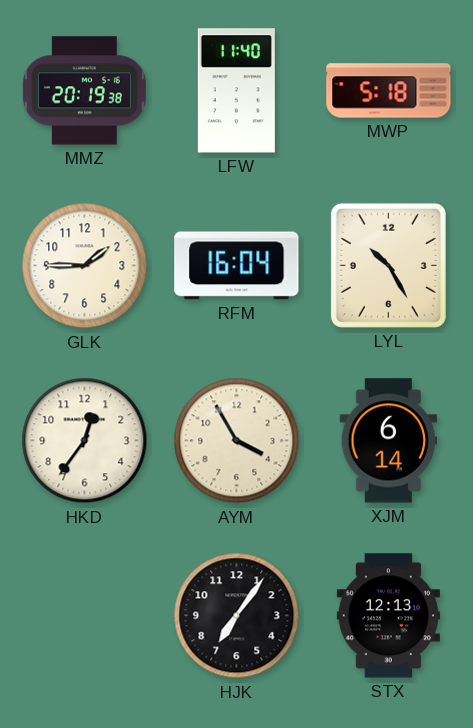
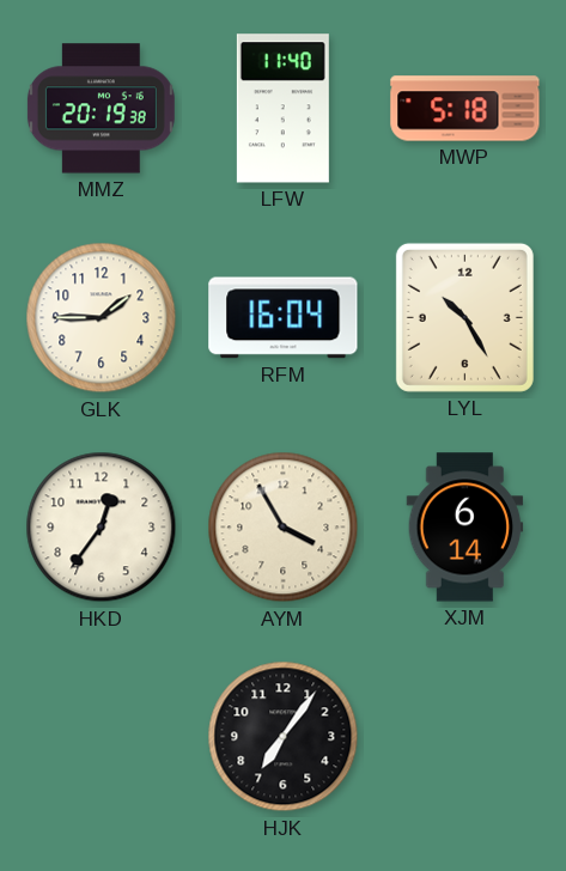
STX: 12:13 -> none (388, 616)
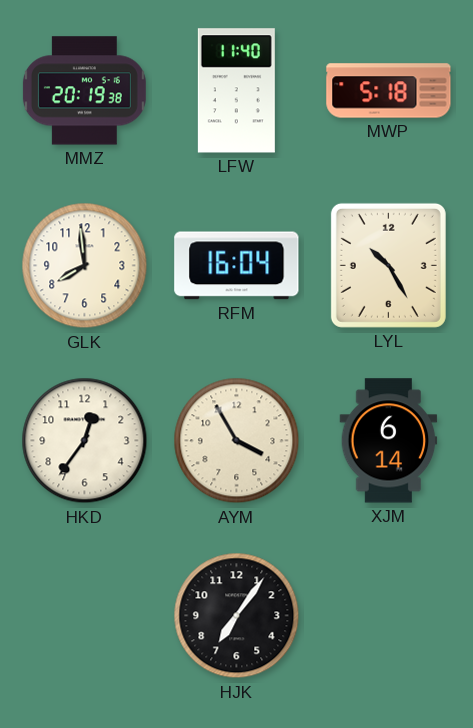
GLK: 1:45 -> 7:59 (85, 266)
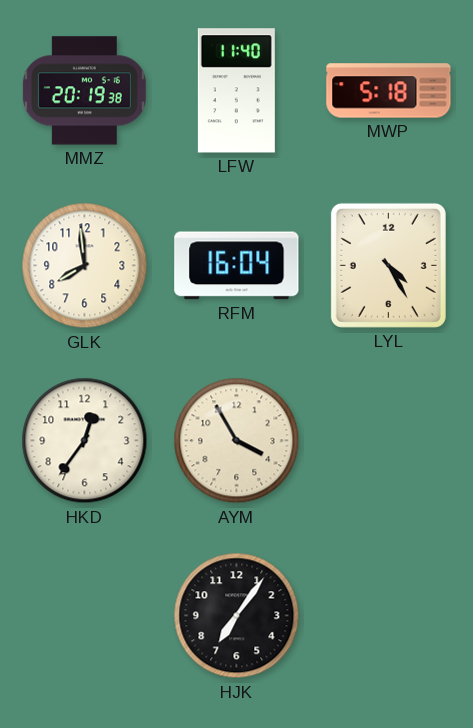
LYL: 10:25 -> 4:25 (388, 265)
XJM: 6:14 -> none (389, 441)
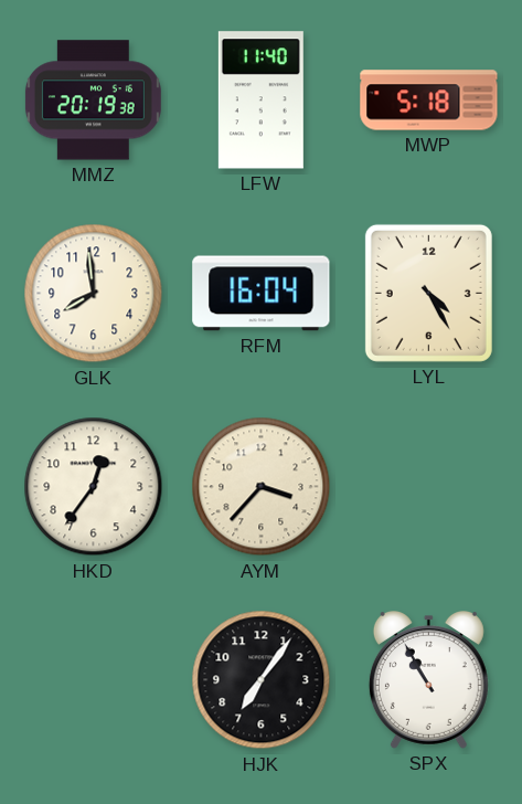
AYM: 3:55 -> 3:37 (262, 487)
SPX: none -> 10:55 (428, 680)
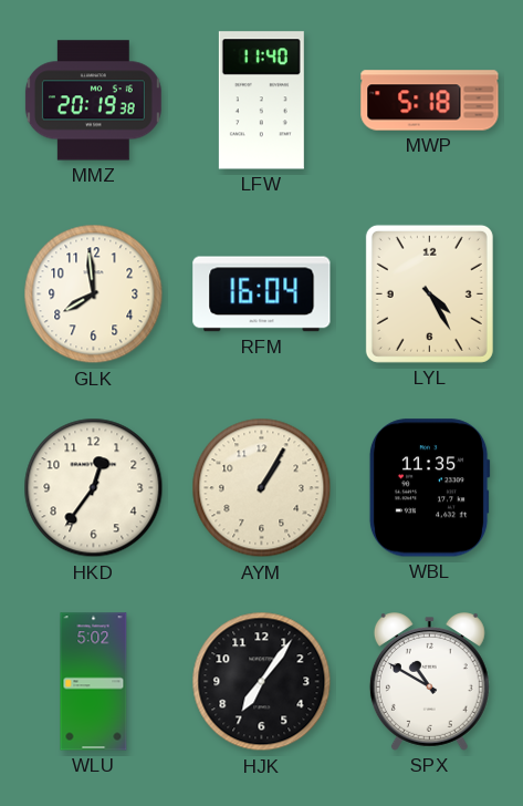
AYM: 3:37 -> 1:05 (262, 488)
WBL: none -> 11:35 (429, 488)
WLU: none -> 5:02 (94, 682)
SPX: 10:55 -> 10:50 (429, 682)
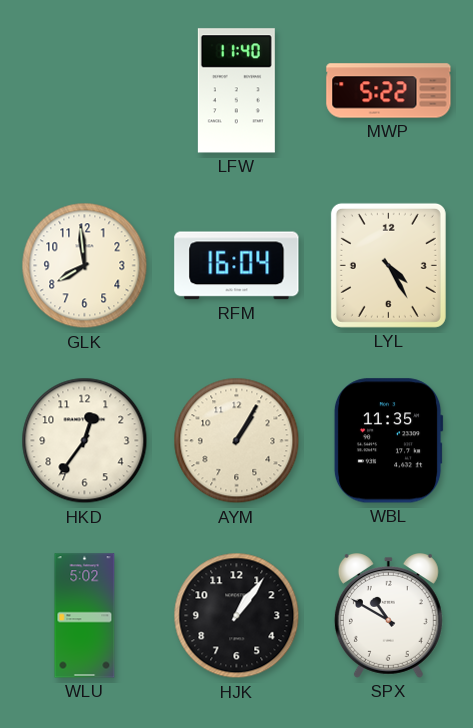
MMZ: 20:19 -> none (93, 101)
MWP: 5:18 -> 5:22 (389, 91)
HJK: 7:06 -> 1:06 (237, 616)
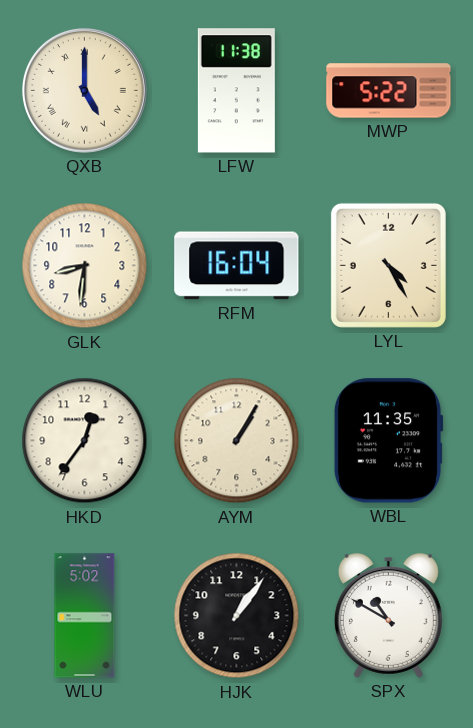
QXB: none -> 5:00 (84, 90)
LFW: 11:40 -> 11:38 (236, 91)
GLK: 7:59 -> 8:31 (85, 266)
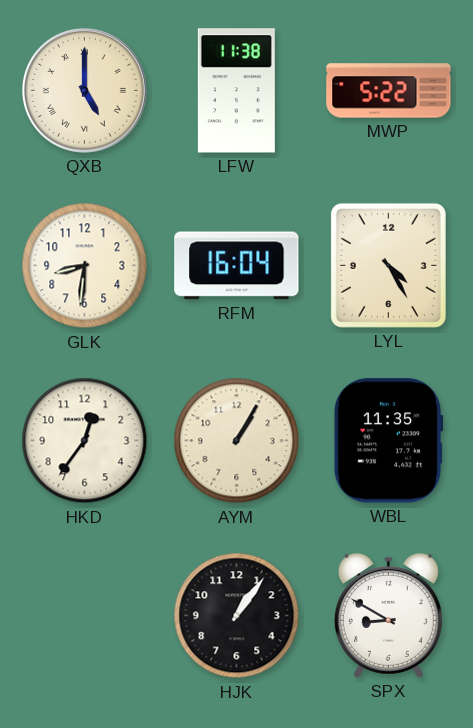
WLU: 5:02 -> none (85, 616)
SPX: 10:50 -> 8:50 (388, 616)
